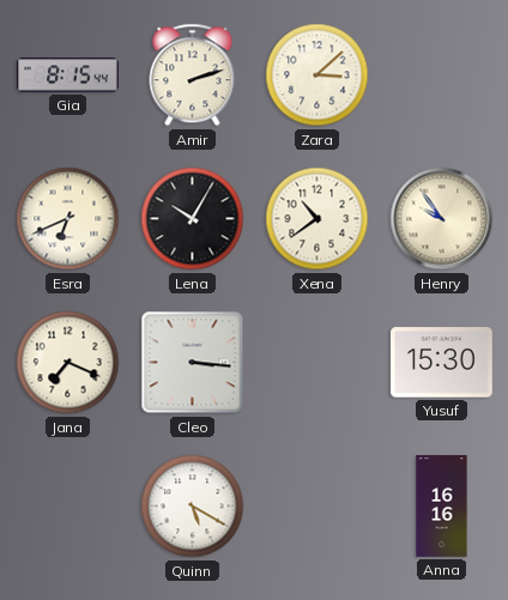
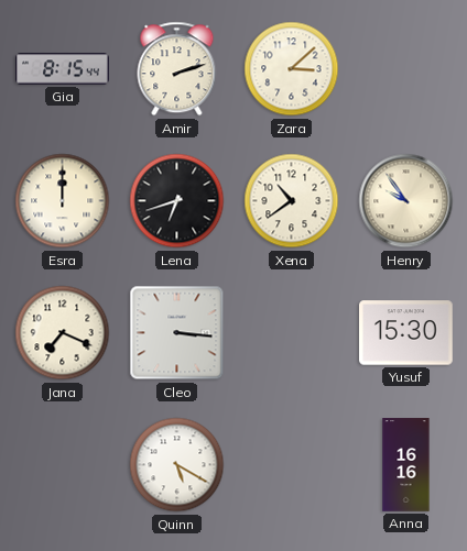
Esra: 6:41 -> 12:00 (63, 201)
Lena: 10:05 -> 6:42 (177, 201)
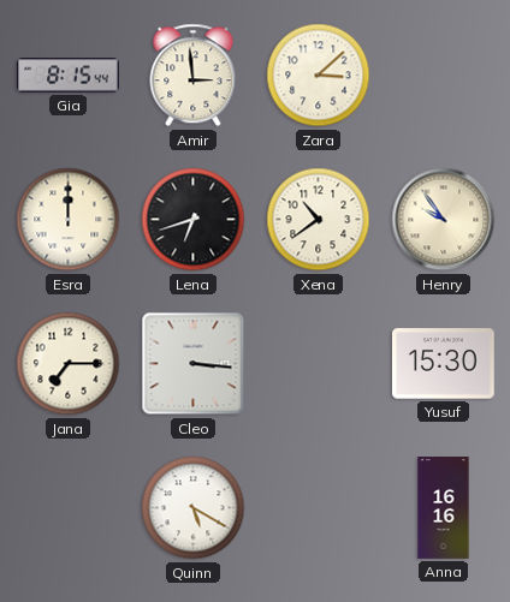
Amir: 2:12 -> 2:59 (194, 76)
Jana: 7:19 -> 7:15 (69, 364)
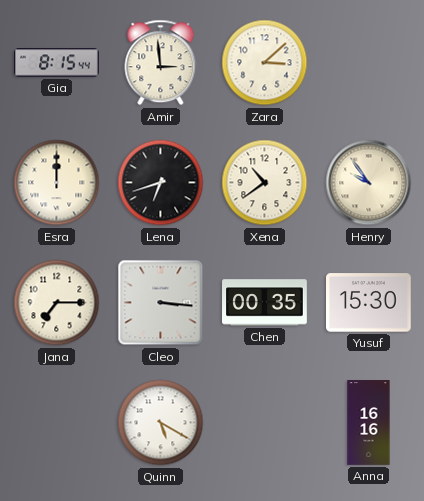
Chen: none -> 00:35 (265, 303)
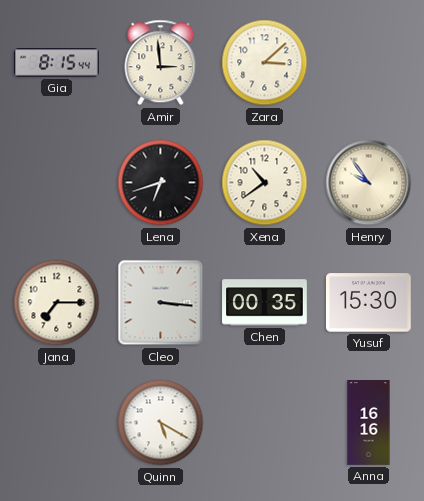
Esra: 12:00 -> none (57, 183)
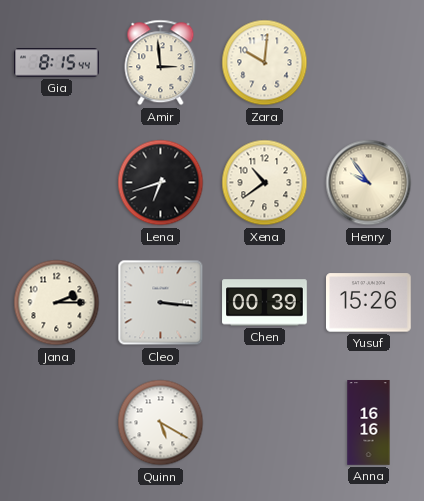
Zara: 3:08 -> 10:01 (265, 63)
Jana: 7:15 -> 2:15 (57, 303)
Chen: 00:35 -> 00:39 (265, 303)
Yusuf: 15:30 -> 15:26 (369, 303)
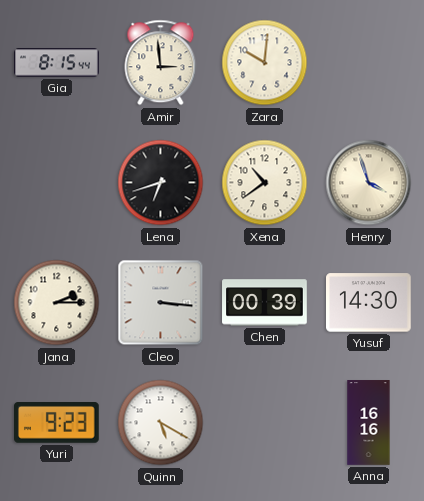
Henry: 9:54 -> 3:57 (369, 183)
Yusuf: 15:26 -> 14:30 (369, 303)
Yuri: none -> 9:23 (57, 423)
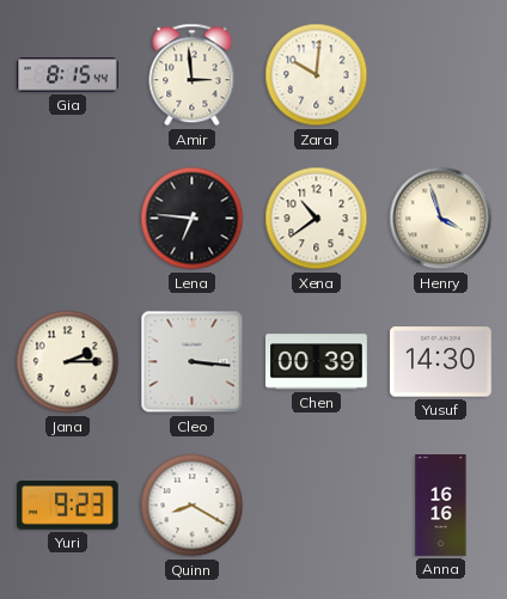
Lena: 6:42 -> 6:46 (193, 219)
Quinn: 5:20 -> 8:20 (193, 506)
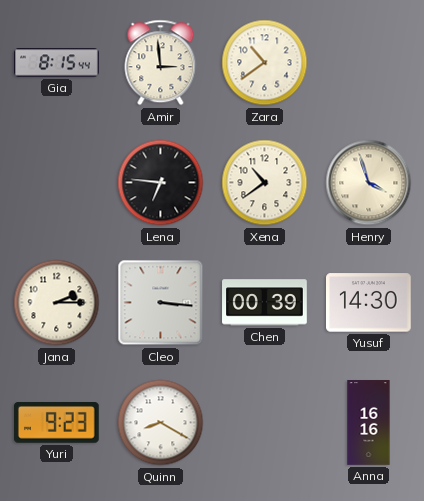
Zara: 10:01 -> 10:39 (265, 63)
